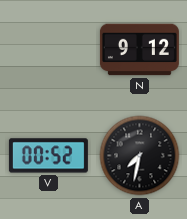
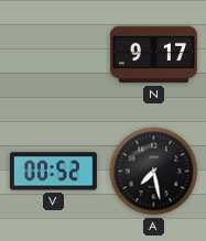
N: 9:12 -> 9:17 (153, 55)
A: 7:32 -> 7:28 (154, 172)
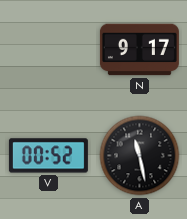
A: 7:28 -> 11:28 (140, 156)
